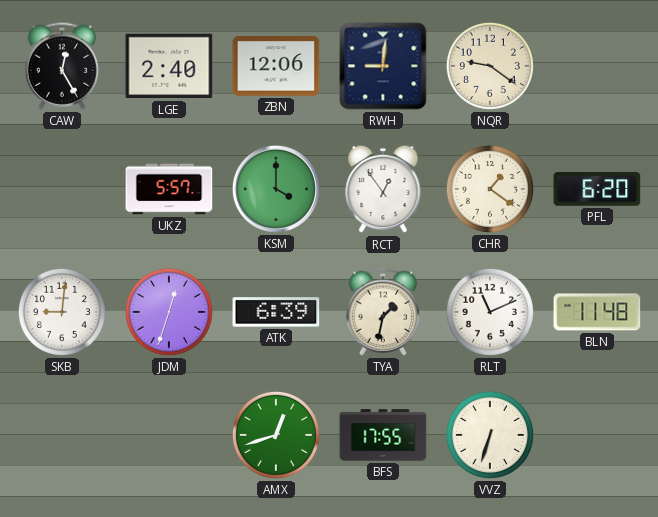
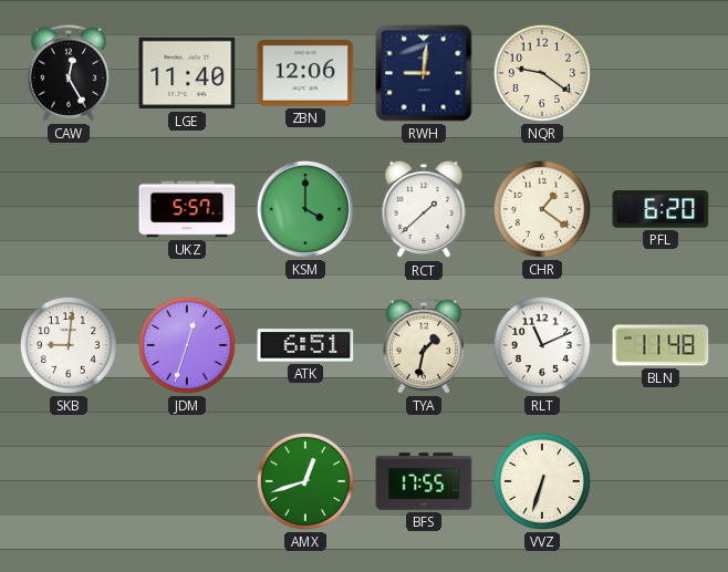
LGE: 2:40 -> 11:40 (187, 73)
RCT: 12:54 -> 1:38 (424, 209)
ATK: 6:39 -> 6:51 (305, 345)
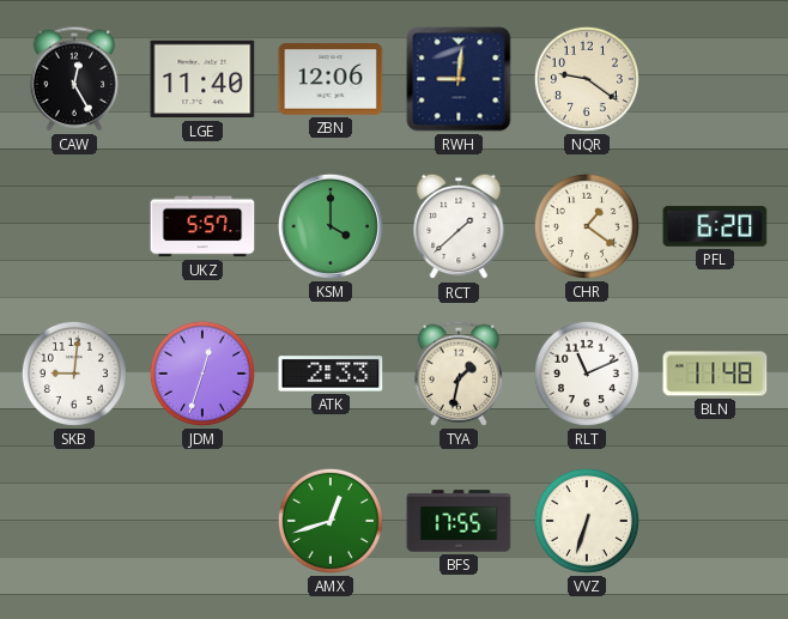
ATK: 6:51 -> 2:33 (331, 374)
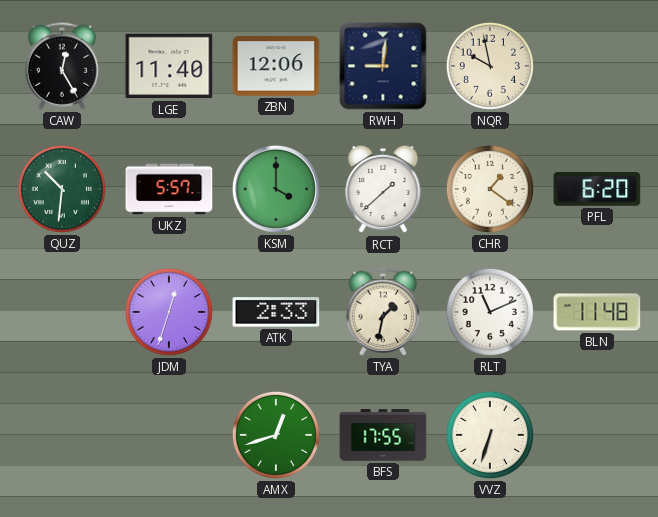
NQR: 9:21 -> 9:58 (490, 66)
QUZ: none -> 10:31 (62, 189)
SKB: 9:01 -> none (74, 374)
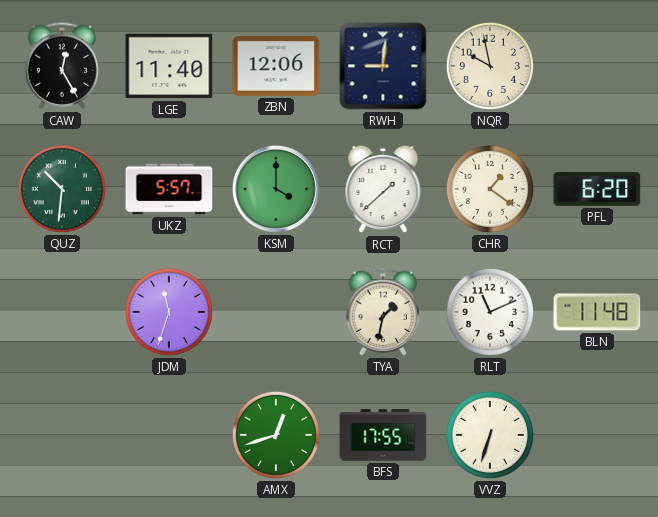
JDM: 12:33 -> 11:33 (169, 312)
ATK: 2:33 -> none (276, 312)
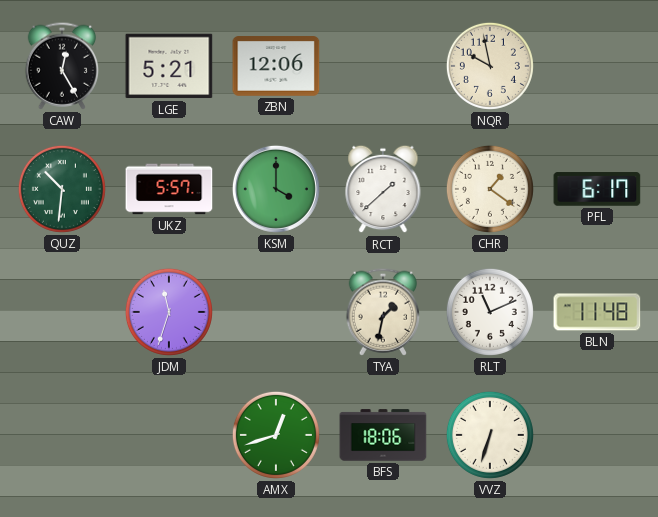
LGE: 11:40 -> 5:21 (169, 66)
RWH: 9:01 -> none (383, 66)
PFL: 6:20 -> 6:17 (597, 189)
BFS: 17:55 -> 18:06 (383, 435)
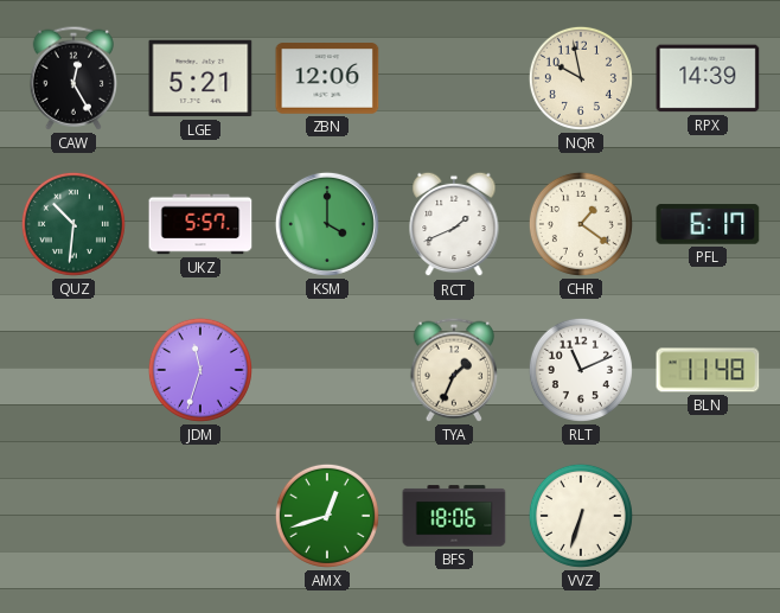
RPX: none -> 14:39 (708, 78)
RCT: 1:38 -> 1:41 (454, 224)
TYA: 1:32 -> 1:34 (453, 370)
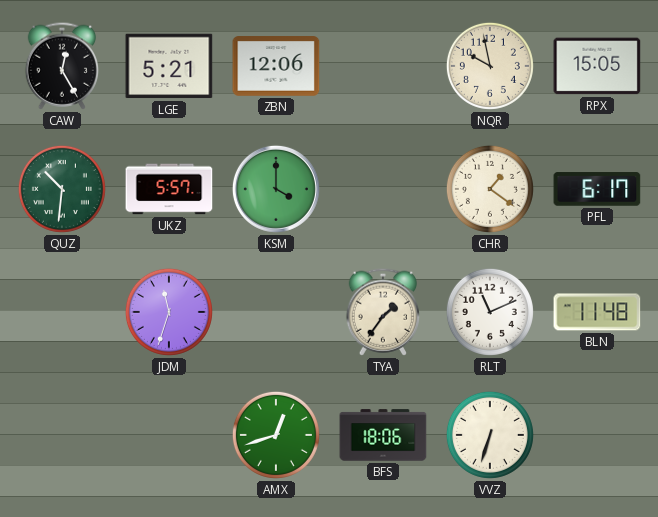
RPX: 14:39 -> 15:05 (597, 66)
RCT: 1:41 -> none (454, 224)
TYA: 1:34 -> 1:36 (382, 312)
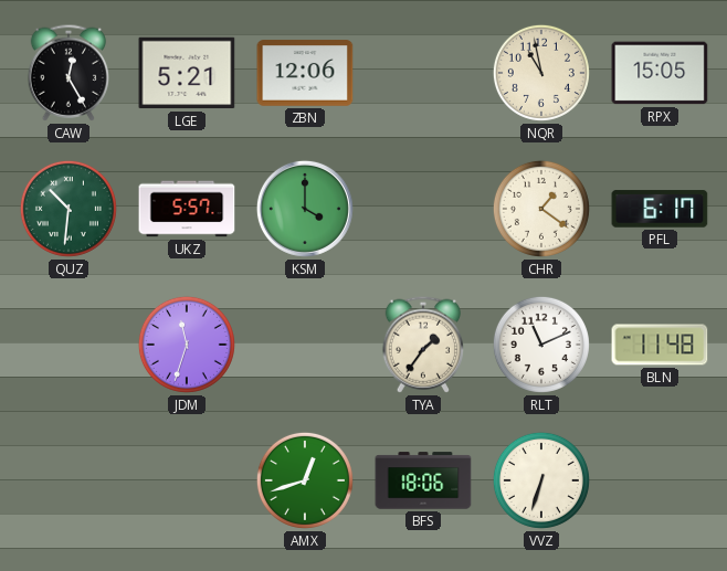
NQR: 9:58 -> 10:58 (541, 73)
